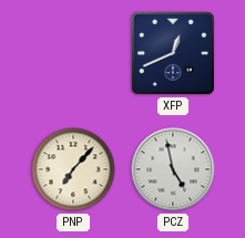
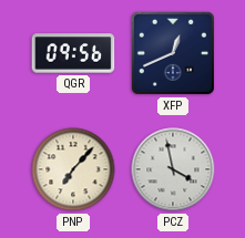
QGR: none -> 09:56 (73, 53)
PCZ: 4:58 -> 3:58 (173, 169)
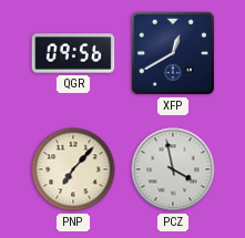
XFP: 12:41 -> 12:40 (173, 53)
